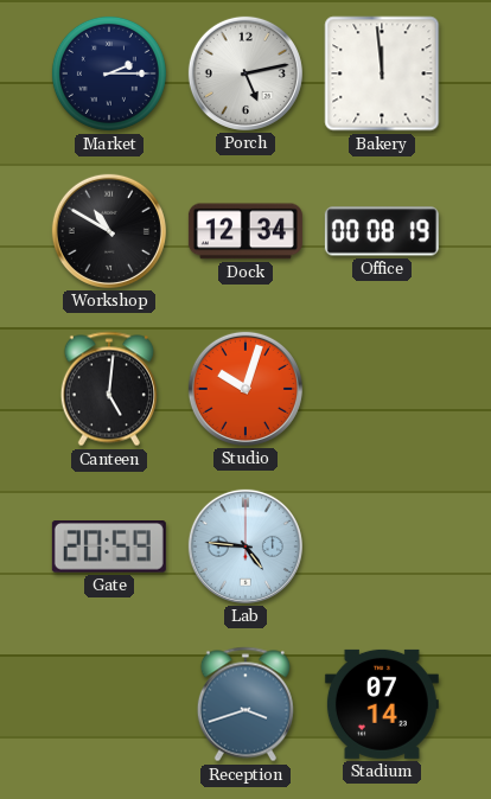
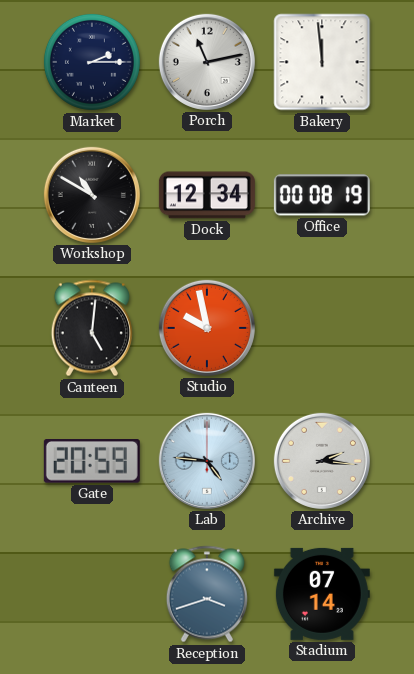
Porch: 5:13 -> 11:13 (207, 62)
Studio: 10:03 -> 9:58 (207, 328)
Archive: none -> 2:16 (322, 461)
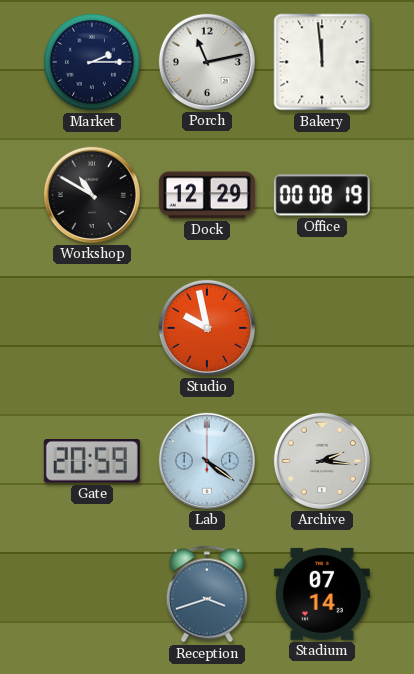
Dock: 12:34 -> 12:29 (207, 195)
Canteen: 5:01 -> none (92, 328)
Lab: 4:46 -> 4:21 (207, 461)
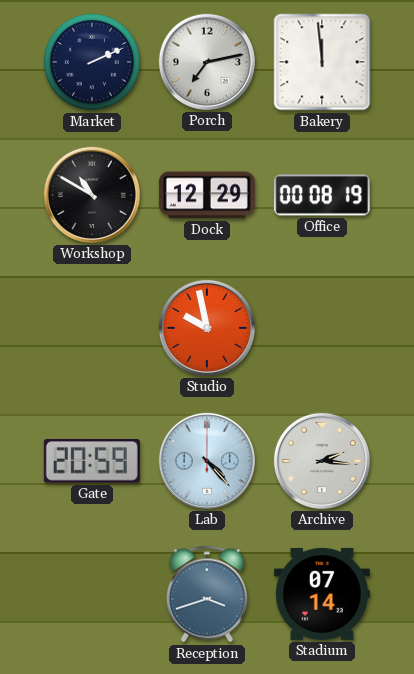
Market: 2:15 -> 2:11 (92, 62)
Porch: 11:13 -> 7:13 (207, 62)
Lab: 4:21 -> 4:23 (207, 461)
